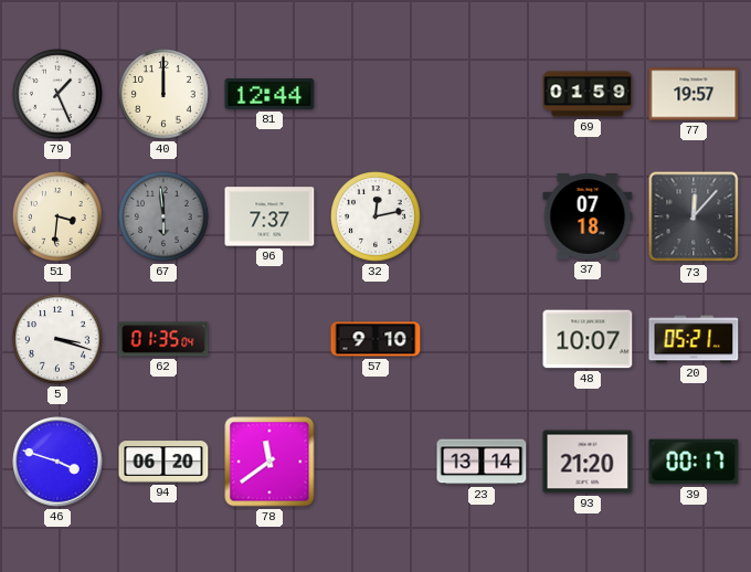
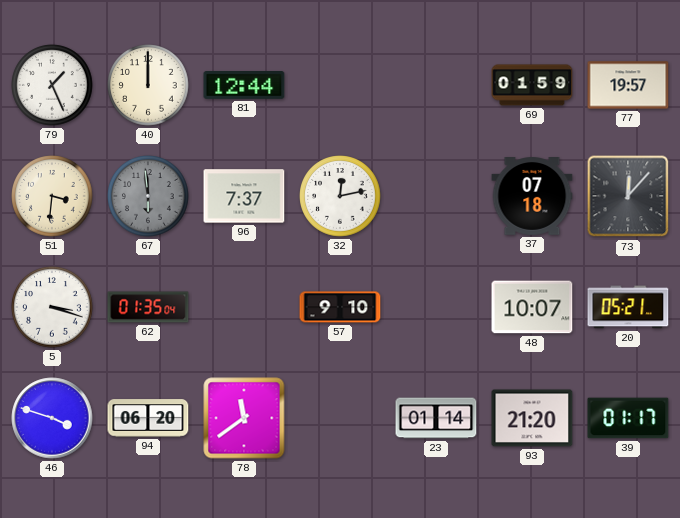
23: 13:14 -> 01:14 (436, 418)
39: 00:17 -> 01:17 (628, 418)
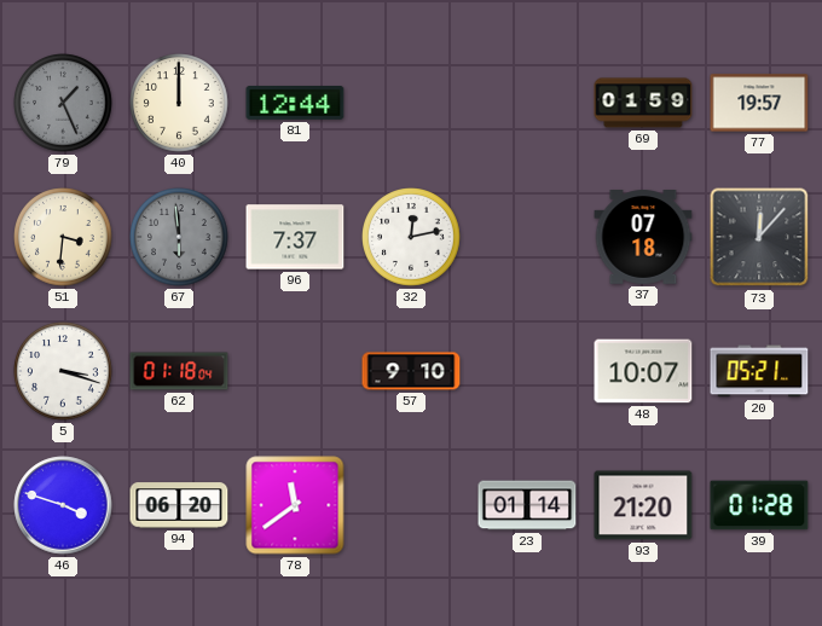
79 dial: white -> grey (63, 103)
62: 01:35 -> 01:18 (179, 371)
39: 01:17 -> 01:28 (759, 505)
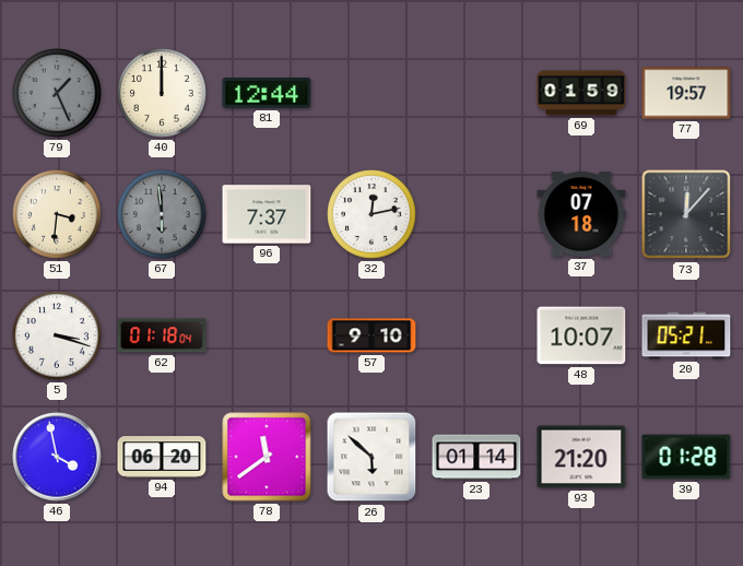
46: 3:48 -> 3:58 (57, 457)
26: none -> 5:52 (371, 457)
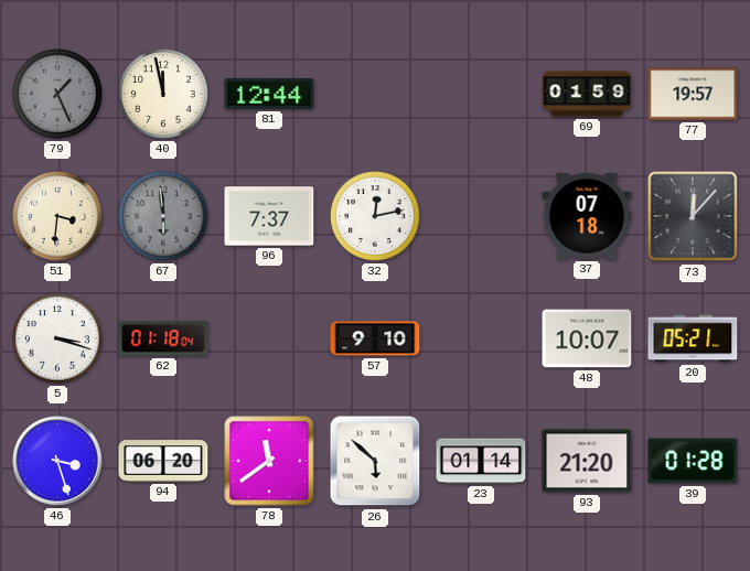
40: 12:00 -> 11:58 (163, 94)
46: 3:58 -> 3:27 (57, 461)
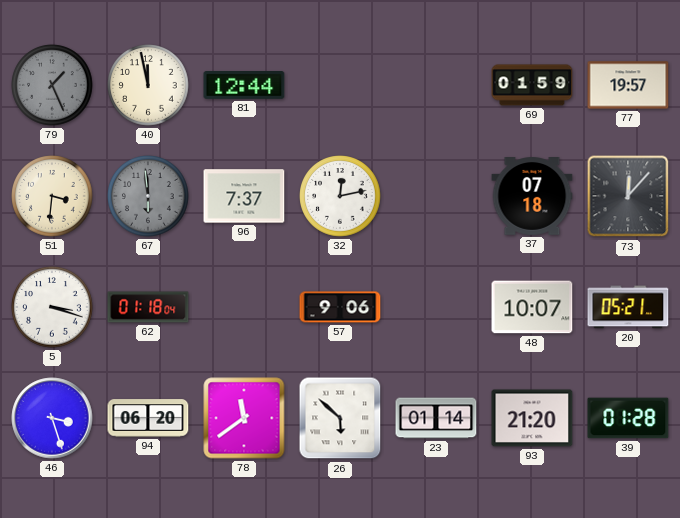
57: 9:10 -> 9:06 (340, 307)
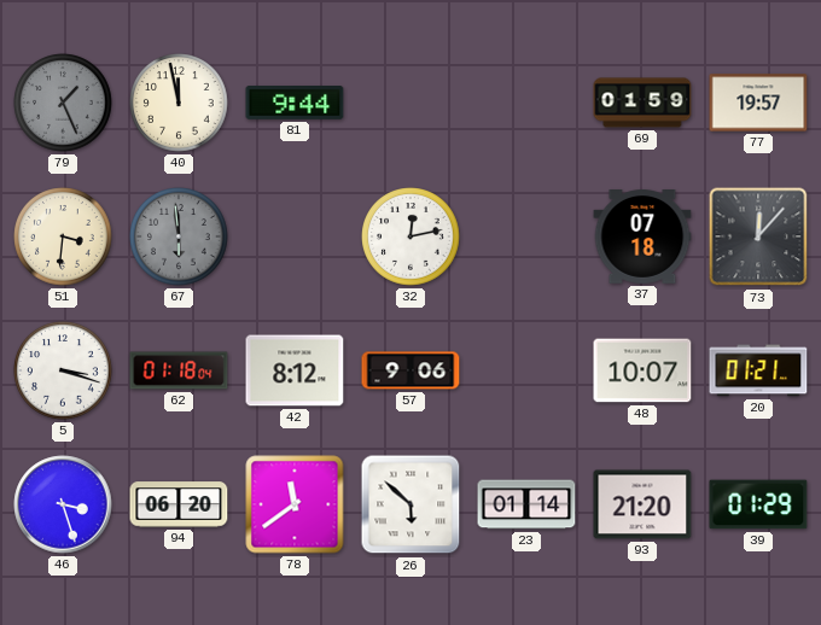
81: 12:44 -> 9:44 (295, 104)
96: 7:37 -> none (244, 196)
42: none -> 8:12 (295, 370)
20: 05:21 -> 01:21 (758, 370)
39: 01:28 -> 01:29 (758, 504)
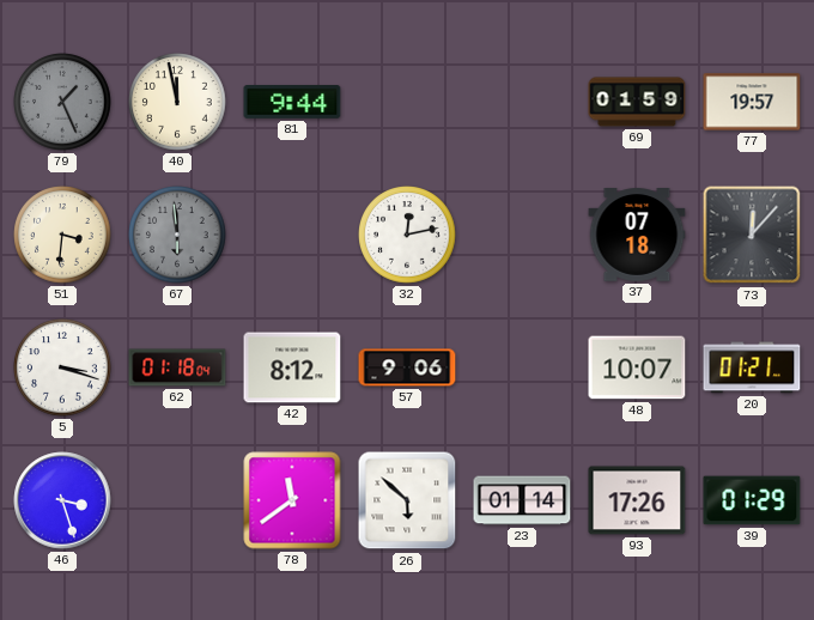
94: 06:20 -> none (179, 504)
93: 21:20 -> 17:26 (637, 500)
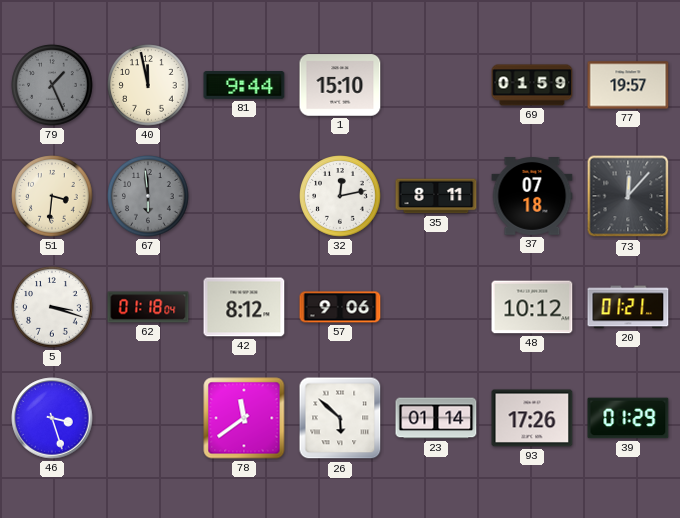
1: none -> 15:10 (340, 85)
35: none -> 8:11 (436, 196)
48: 10:07 -> 10:12 (532, 307)
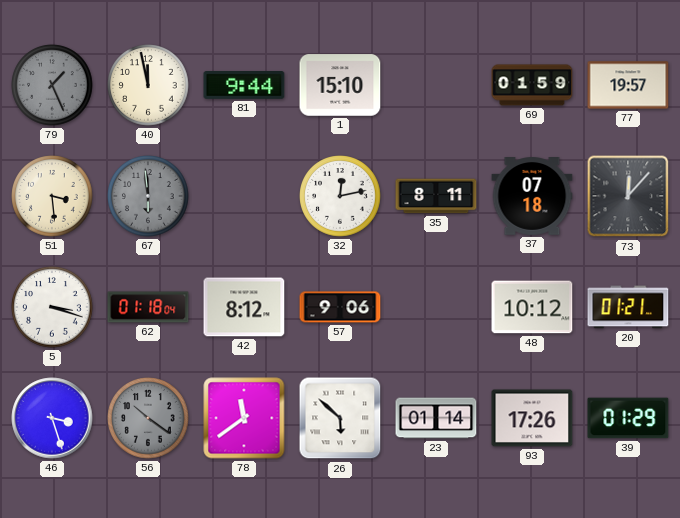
51: 3:31 -> 3:29 (52, 196)
56: none -> 10:21 (148, 418)
